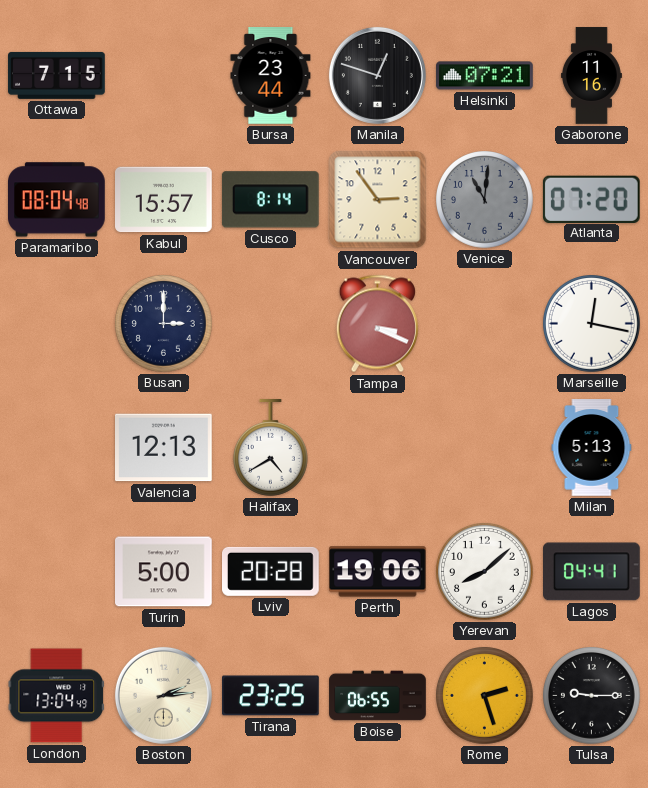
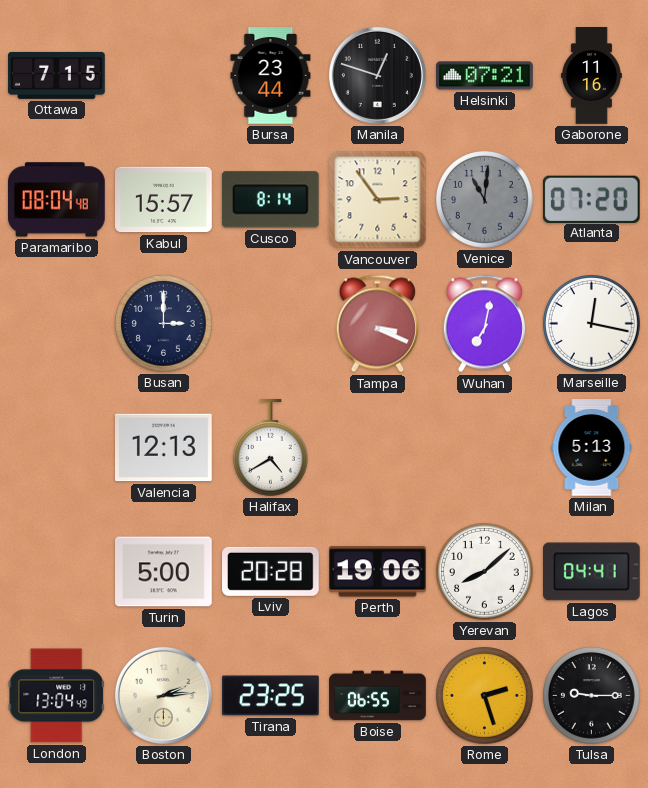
Wuhan: none -> 7:02 (484, 324)
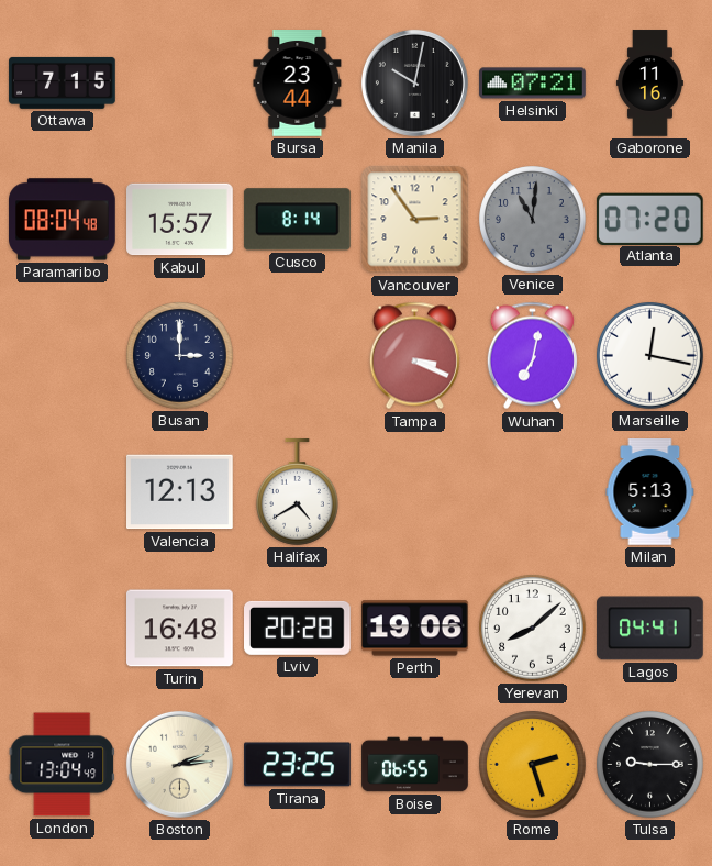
Manila: 12:48 -> 10:02 (414, 82)
Turin: 5:00 -> 16:48 (180, 629)
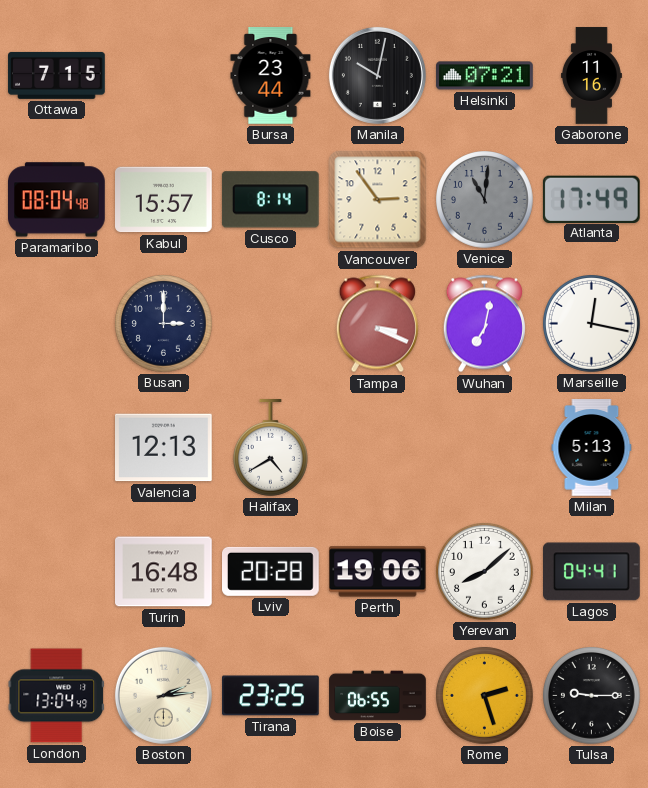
Atlanta: 07:20 -> 17:49 (591, 199)
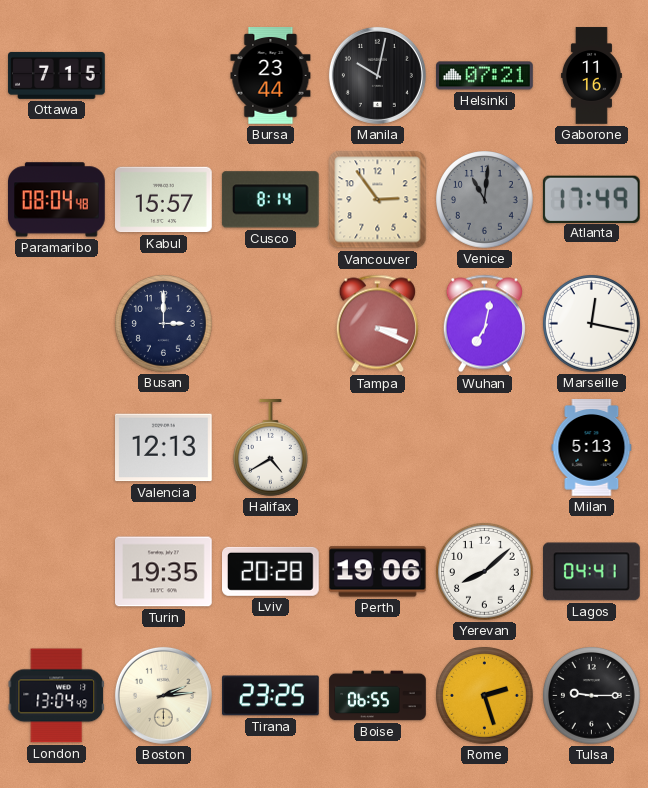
Turin: 16:48 -> 19:35 (164, 572)
